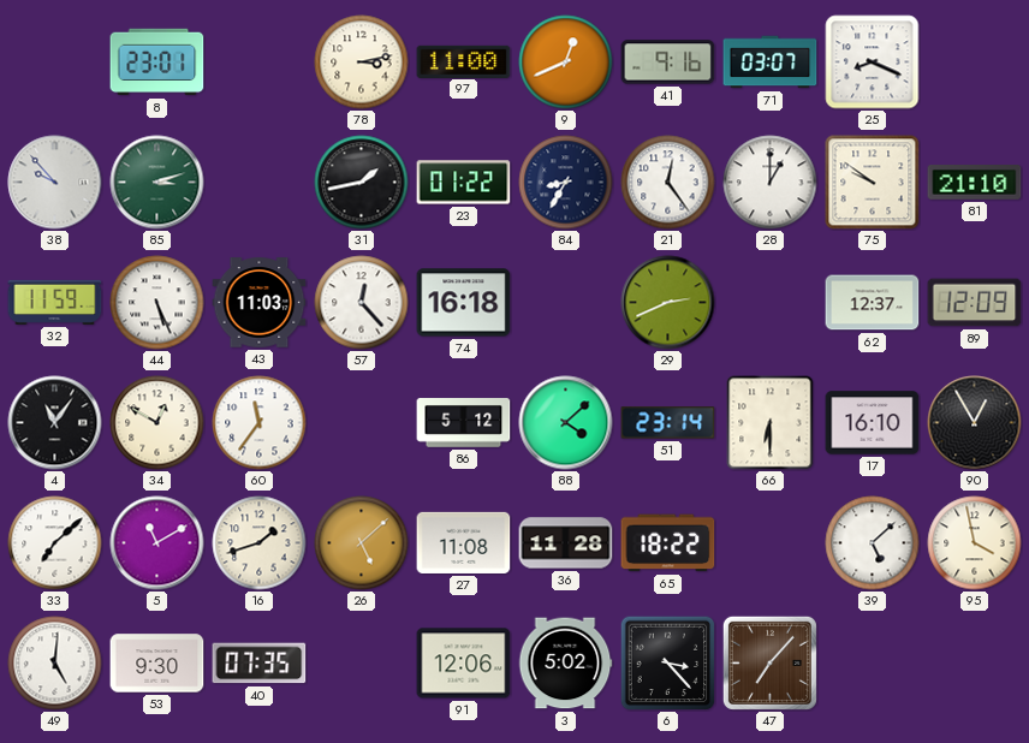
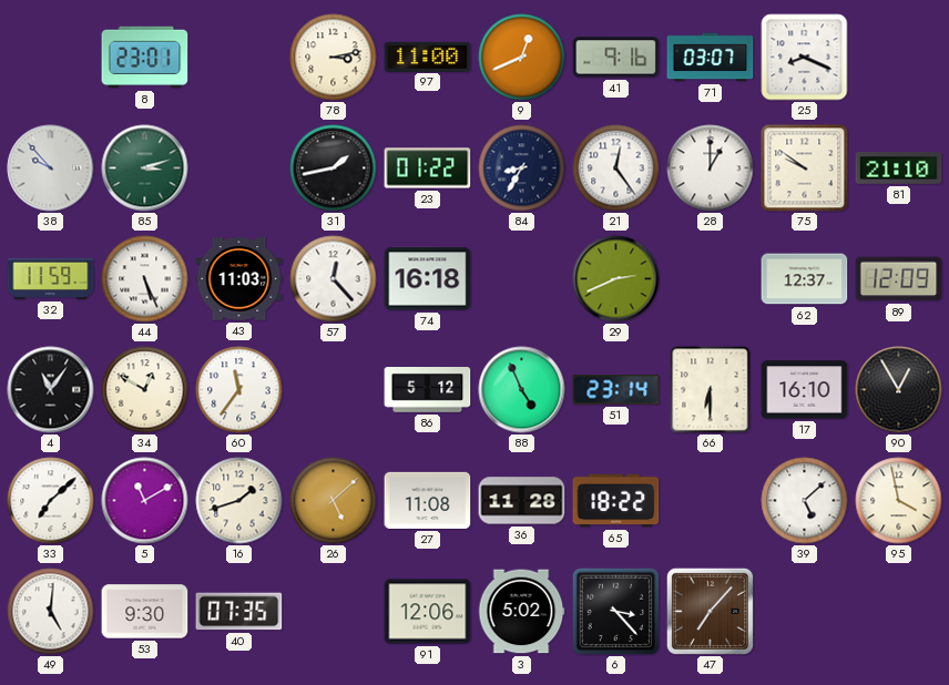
88: 4:08 -> 4:56 (522, 390)
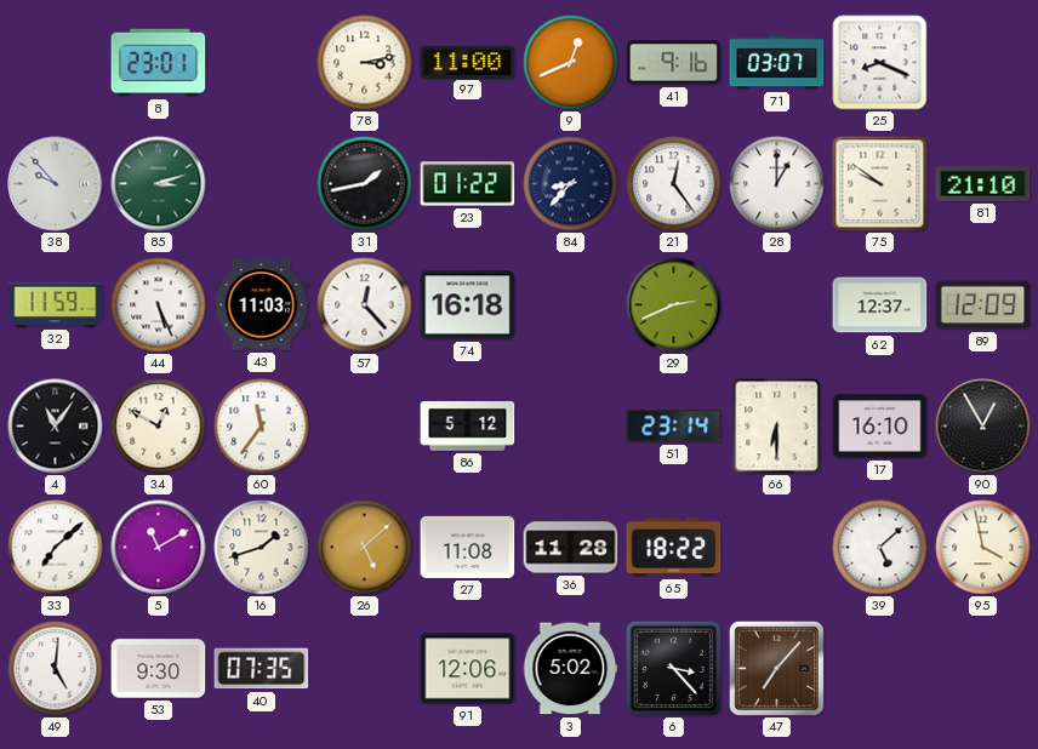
84: 8:35 -> 8:37 (571, 184)
88: 4:56 -> none (522, 390)
